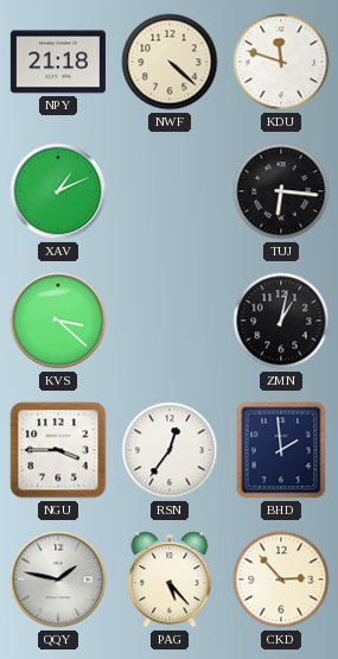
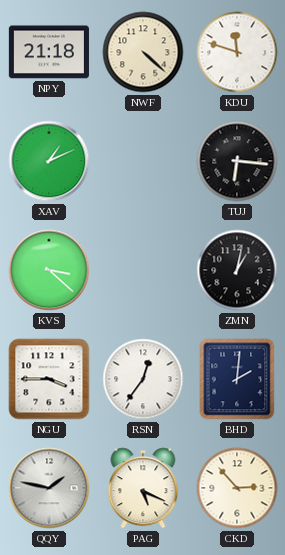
BHD: 1:59 -> 2:01 (237, 379)
PAG: 5:23 -> 5:19 (143, 488)
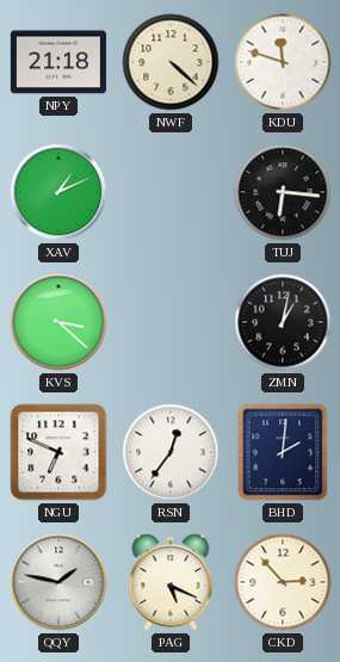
NGU: 3:45 -> 6:49 (58, 452)
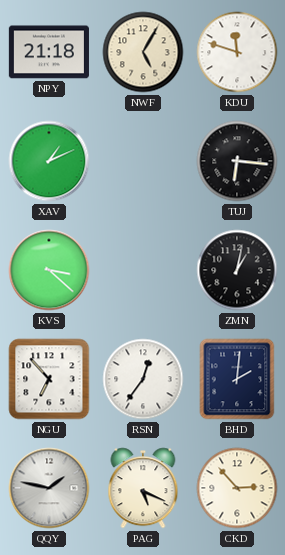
NWF: 4:22 -> 5:05 (143, 52)
NGU: 6:49 -> 6:53 (49, 379)
